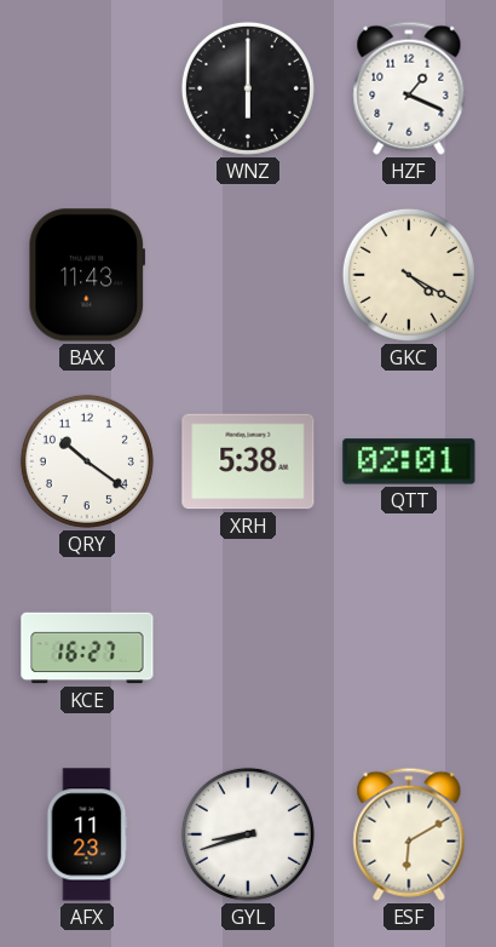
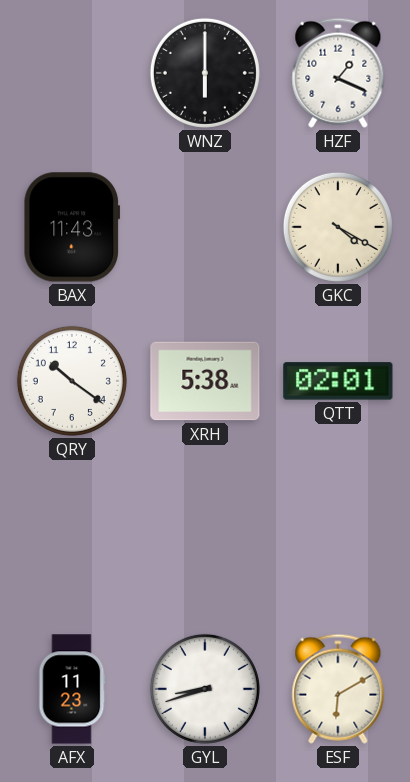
KCE: 16:27 -> none (87, 648)
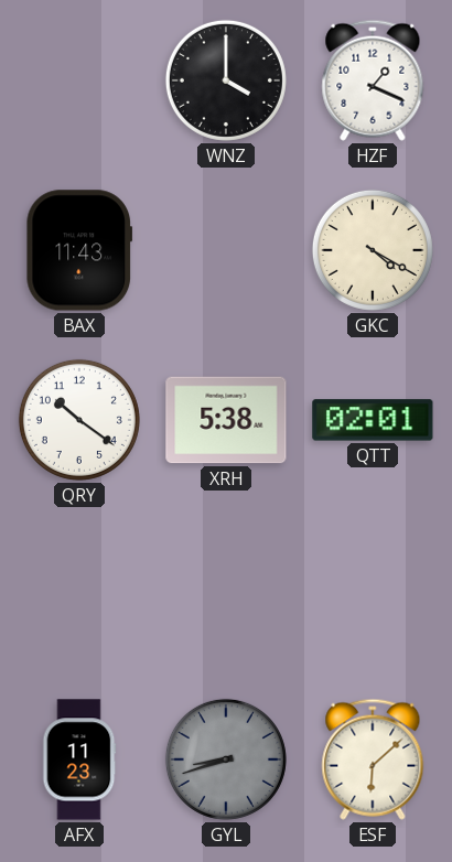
WNZ: 6:00 -> 4:00 (226, 80)
GYL dial: white -> grey (226, 759)
ESF: 6:10 -> 6:08 (373, 759)
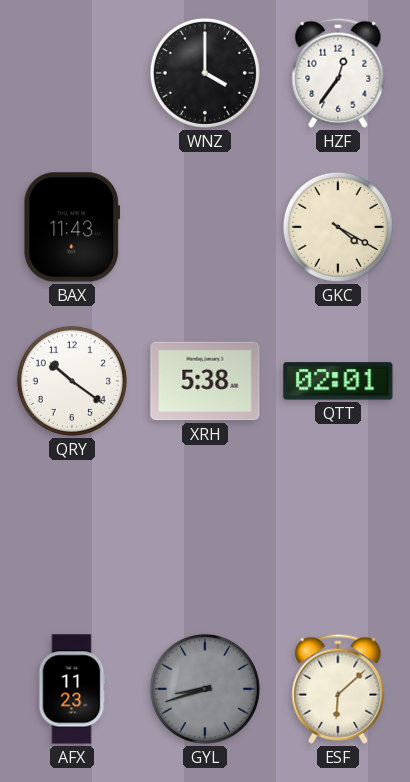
HZF: 1:19 -> 12:36 (338, 73)
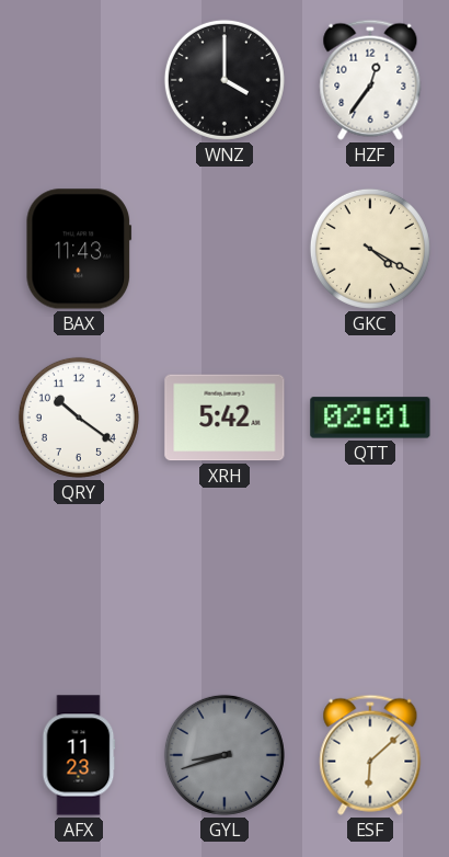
XRH: 5:38 -> 5:42 (225, 418)
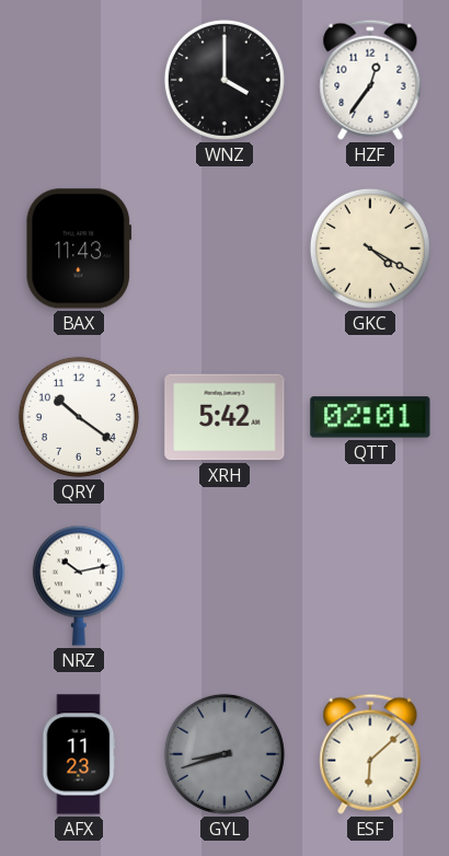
NRZ: none -> 10:13 (79, 586)
